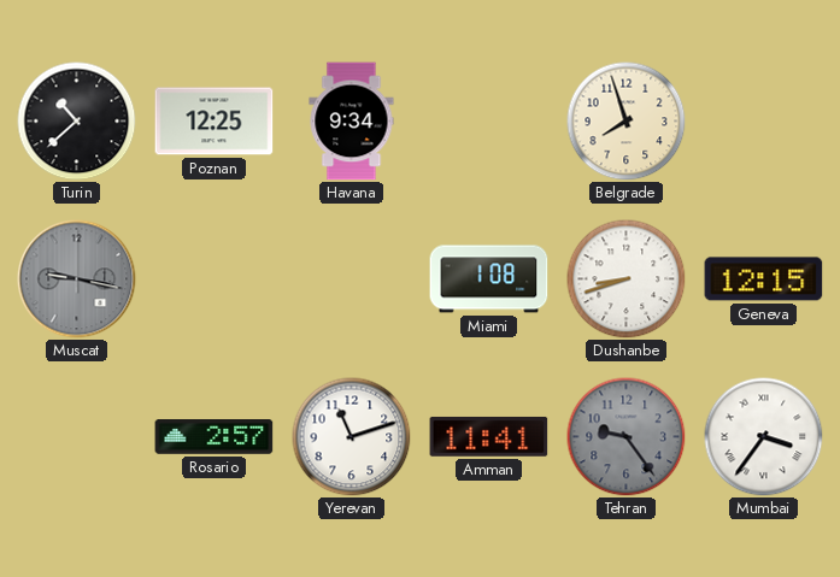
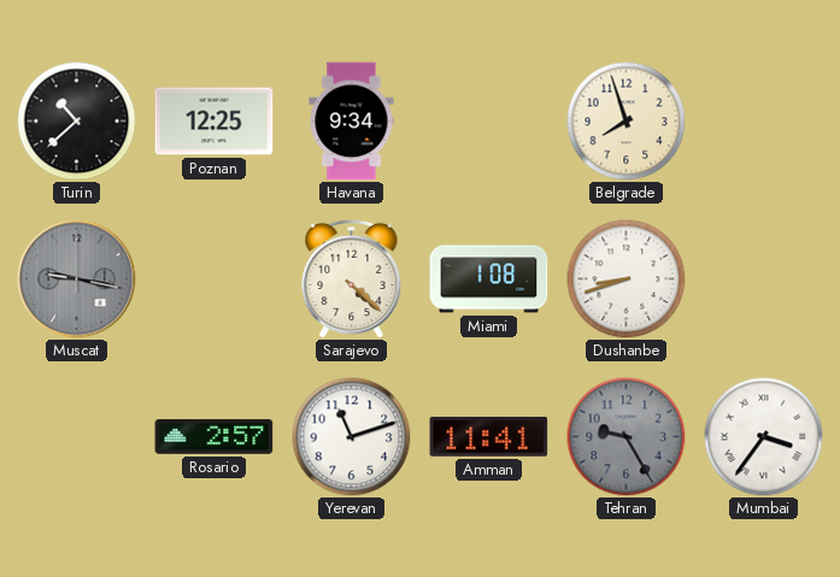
Sarajevo: none -> 4:22 (352, 278)
Geneva: 12:15 -> none (764, 279)
Tehran: 9:24 -> 9:25 (627, 437)
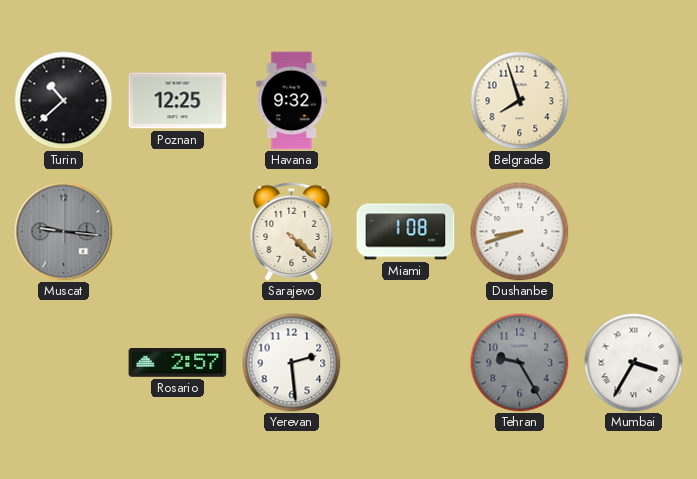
Havana: 9:34 -> 9:32 (292, 101)
Muscat: 9:17 -> 9:16 (64, 232)
Yerevan: 11:12 -> 2:29 (292, 363)
Amman: 11:41 -> none (489, 437)
Mumbai: 3:36 -> 3:35 (634, 363)
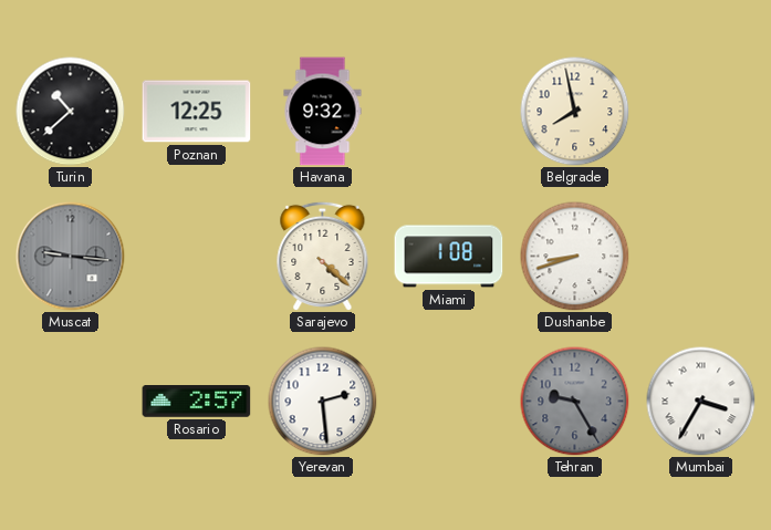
Belgrade: 7:57 -> 7:58 (575, 112)
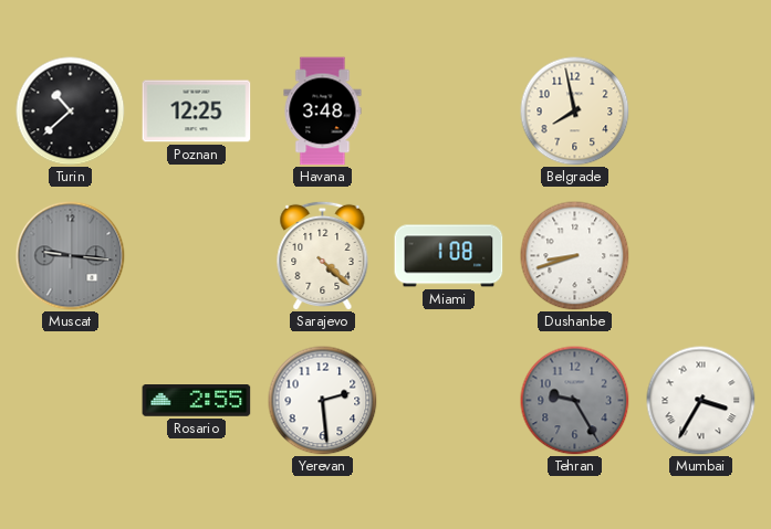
Havana: 9:32 -> 3:48 (323, 112)
Rosario: 2:57 -> 2:55 (197, 401)
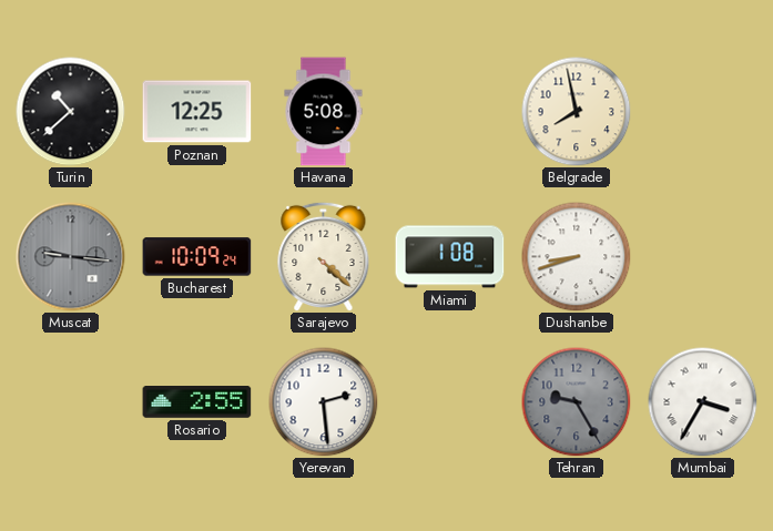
Havana: 3:48 -> 5:08 (324, 112)
Bucharest: none -> 10:09 (197, 257)
